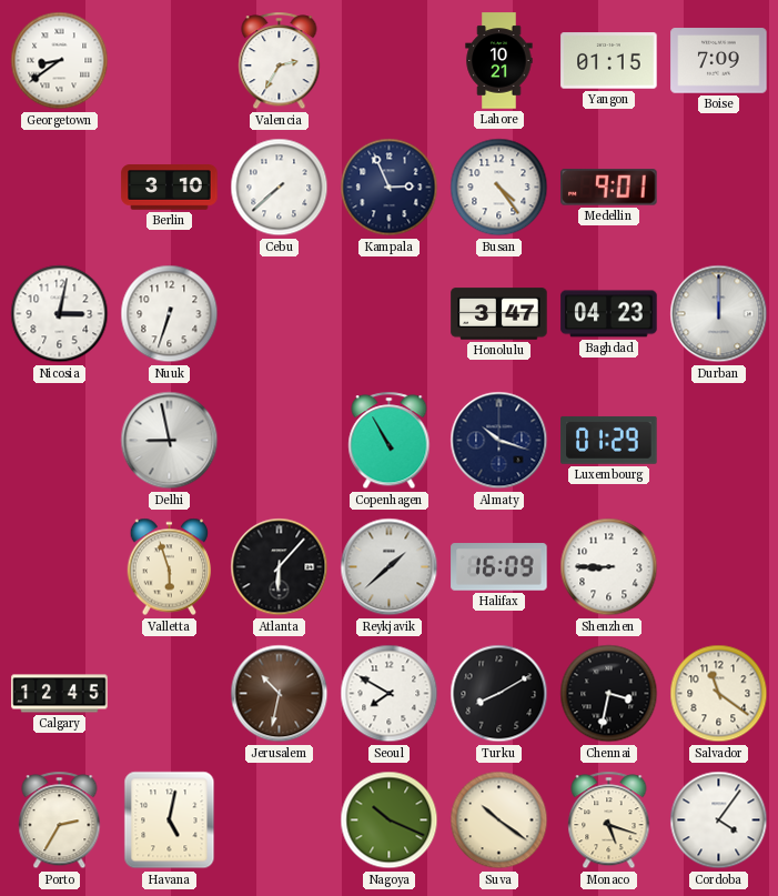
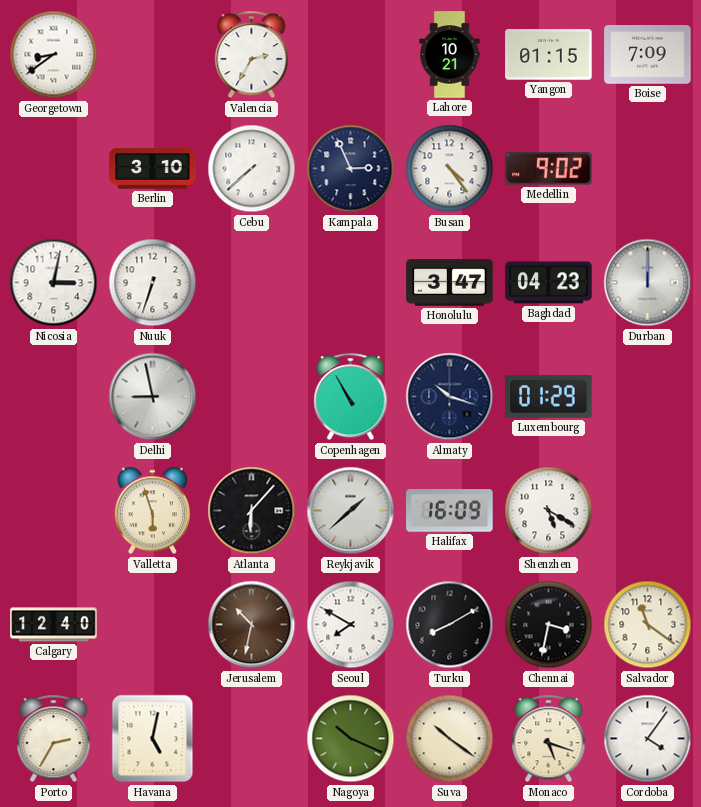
Medellin: 9:01 -> 9:02 (549, 169)
Shenzhen: 8:45 -> 5:20 (549, 511)
Calgary: 12:45 -> 12:40 (54, 625)
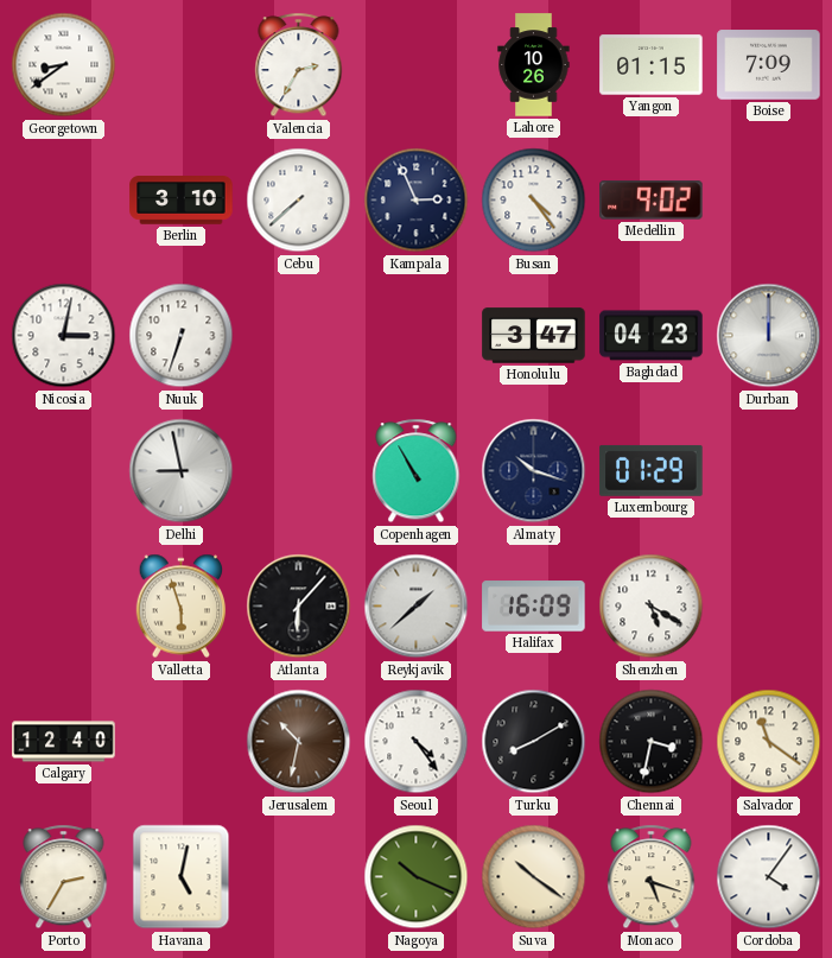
Lahore: 10:21 -> 10:26 (534, 65)
Seoul: 7:50 -> 4:24 (417, 742)
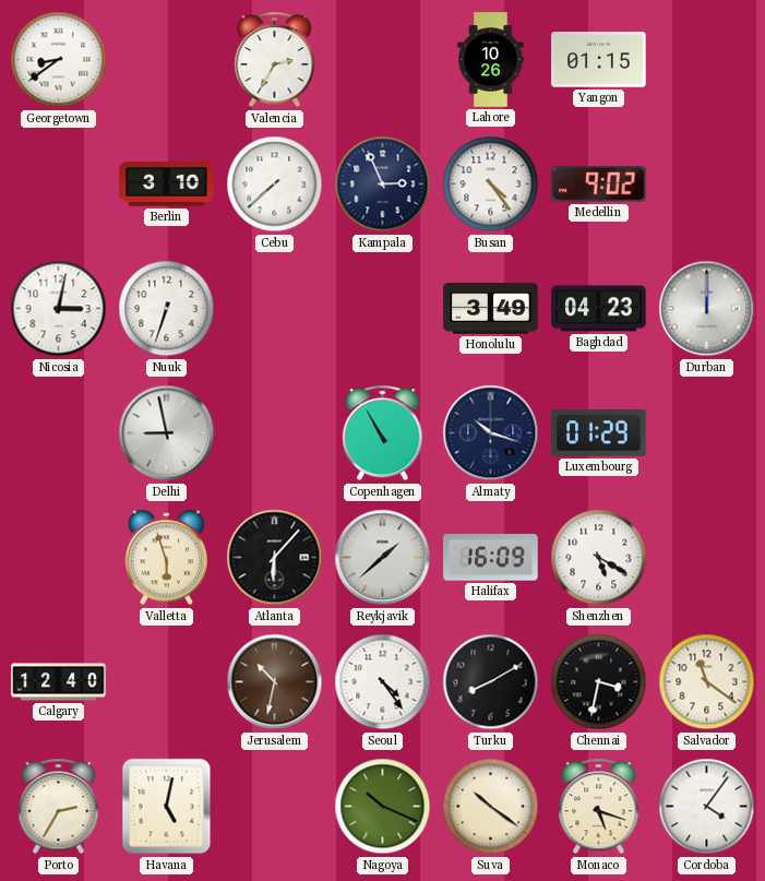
Boise: 7:09 -> none (769, 65)
Honolulu: 3:47 -> 3:49 (491, 309)
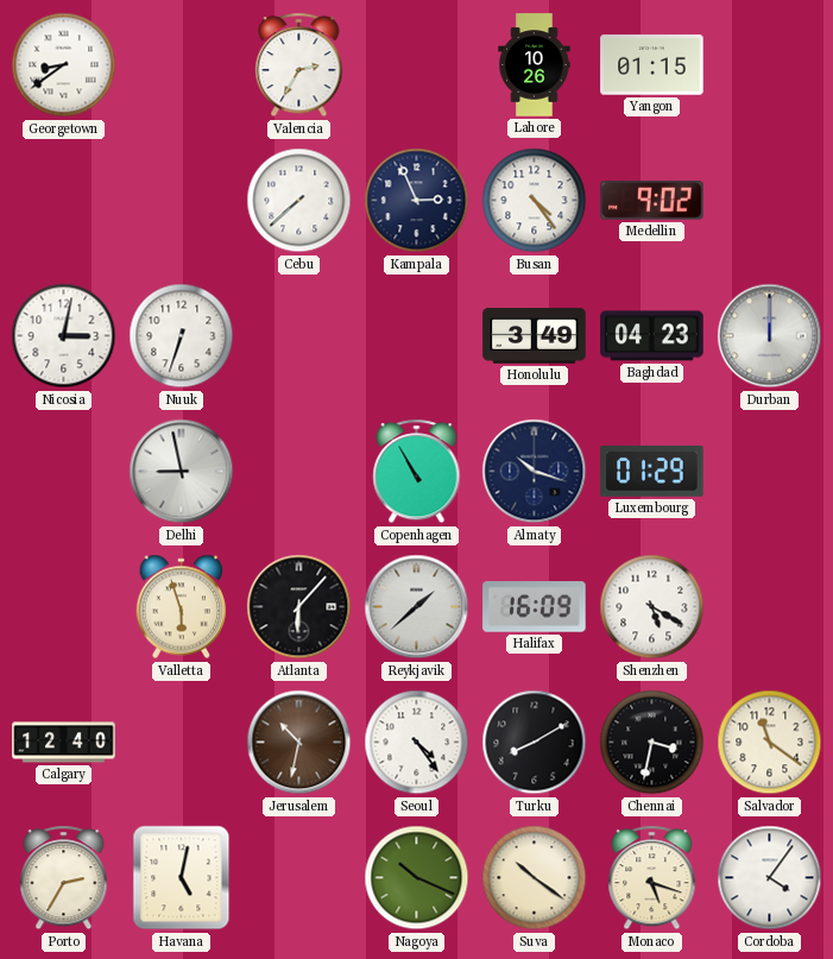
Berlin: 3:10 -> none (167, 184)
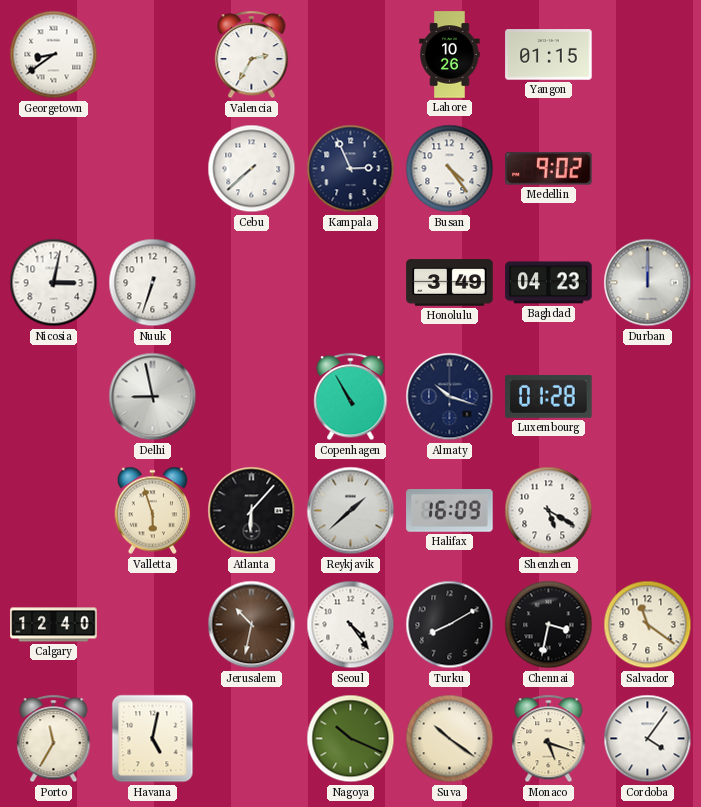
Luxembourg: 01:29 -> 01:28 (549, 396)
Porto: 2:35 -> 11:35 (54, 739)
